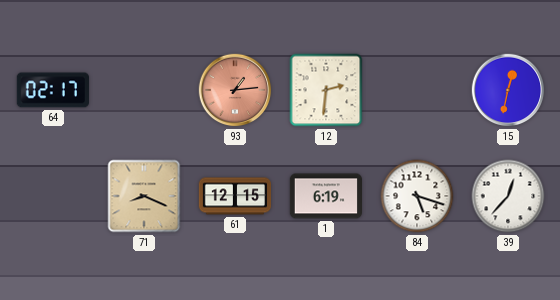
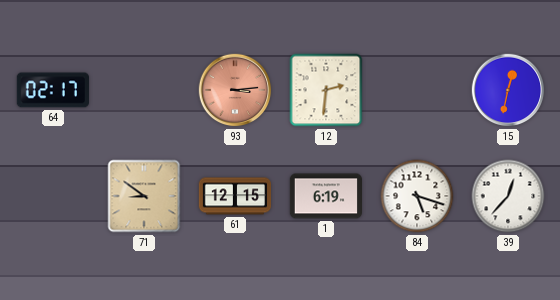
93: 1:14 -> 3:14 (235, 90)
71: 8:19 -> 8:51 (144, 196)
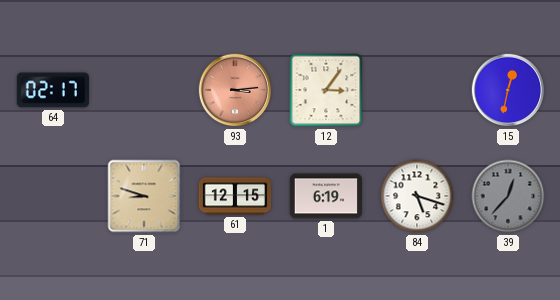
12: 2:31 -> 3:06 (326, 90)
71: 8:51 -> 8:48 (144, 196)
39 dial: white -> grey (508, 196)
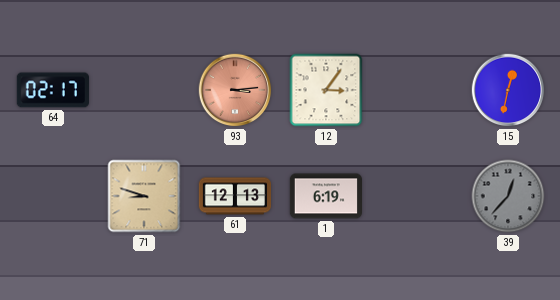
61: 12:15 -> 12:13 (234, 196)
84: 5:18 -> none (417, 196)
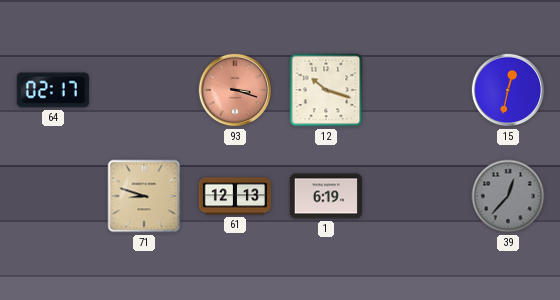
93: 3:14 -> 3:18 (235, 90)
12: 3:06 -> 10:18 (326, 90)
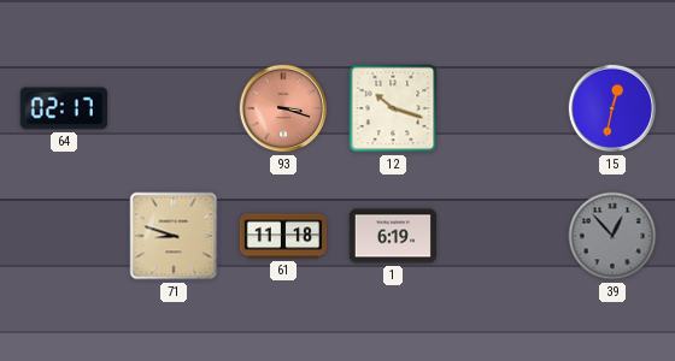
61: 12:13 -> 11:18 (282, 236)
39: 12:37 -> 12:53 (612, 236)
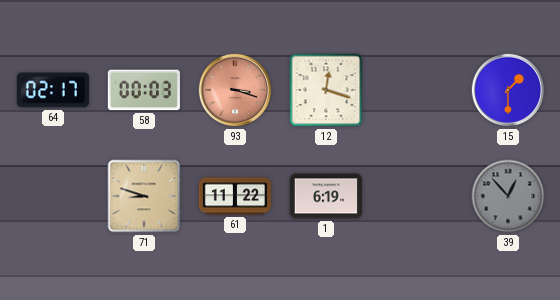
58: none -> 00:03 (144, 90)
12: 10:18 -> 12:18 (326, 90)
15: 12:32 -> 1:30 (508, 90)
61: 11:18 -> 11:22 (234, 196)
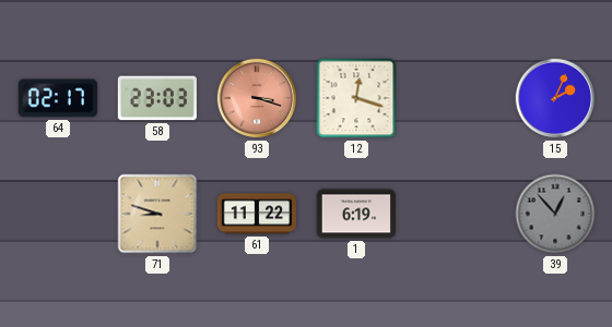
58: 00:03 -> 23:03 (157, 98)
15: 1:30 -> 2:04 (555, 98)
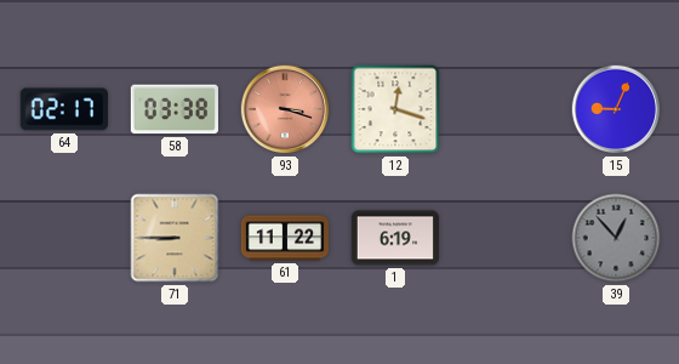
58: 23:03 -> 03:38 (175, 109)
15: 2:04 -> 9:04 (616, 109)
71: 8:48 -> 8:45 (175, 238)
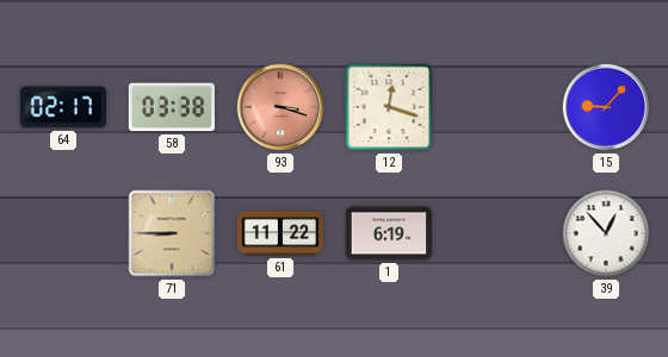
15: 9:04 -> 9:07 (606, 107)
39 dial: grey -> white (606, 233)
